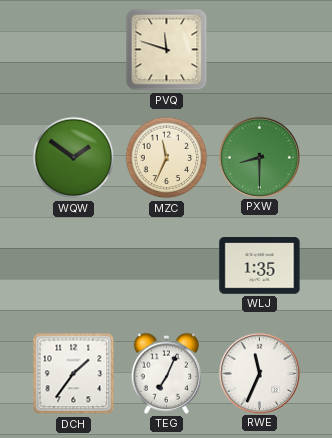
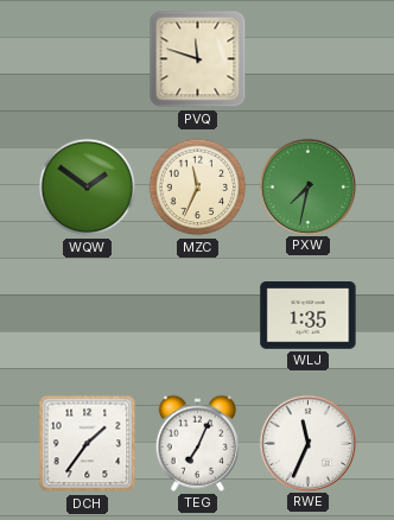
PXW: 8:30 -> 7:32 (307, 186)
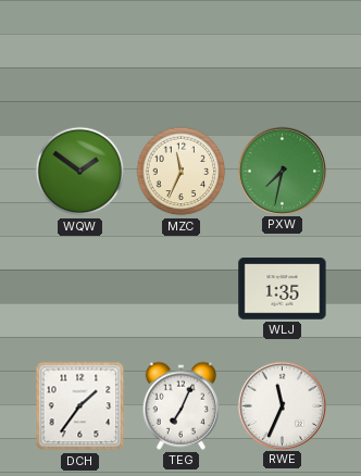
PVQ: 11:48 -> none (198, 59)
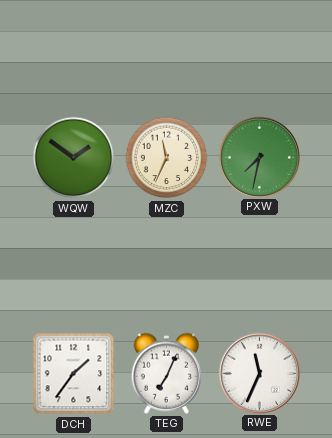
WLJ: 1:35 -> none (283, 289)
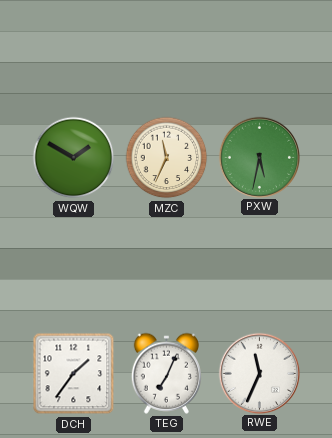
WQW: 1:51 -> 1:50 (74, 158)
PXW: 7:32 -> 5:32 (259, 157)
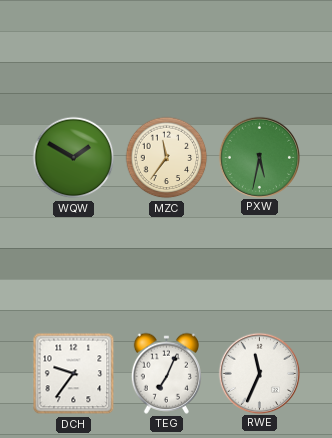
MZC: 11:34 -> 11:36 (167, 158)
DCH: 1:36 -> 9:36 (74, 374)
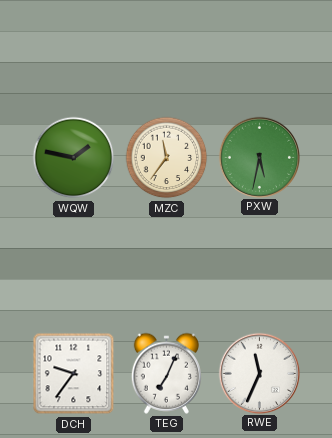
WQW: 1:50 -> 1:47 (74, 158)
